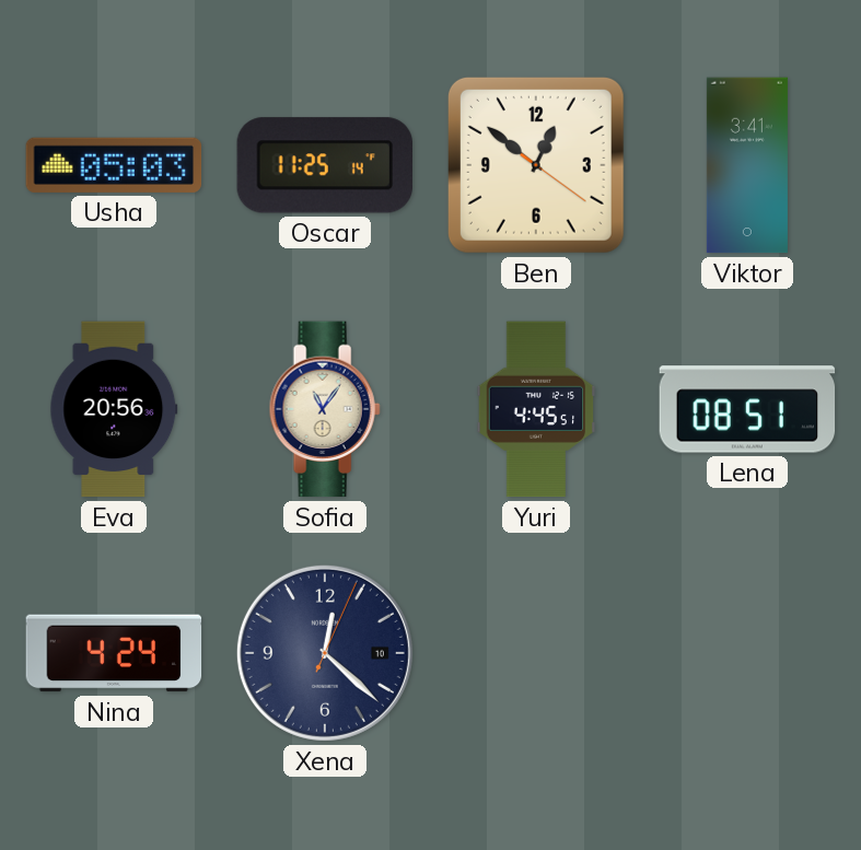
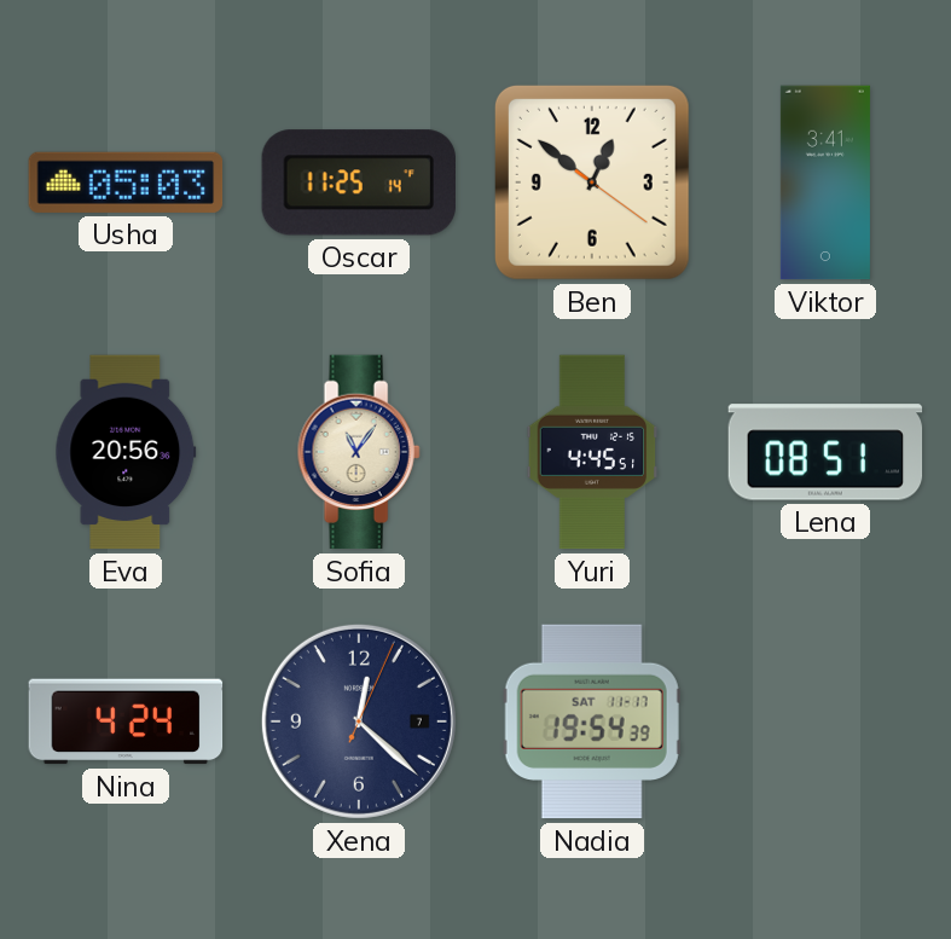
Xena date: 10 -> 7 (359, 721)
Nadia: none -> 19:54 (592, 721)
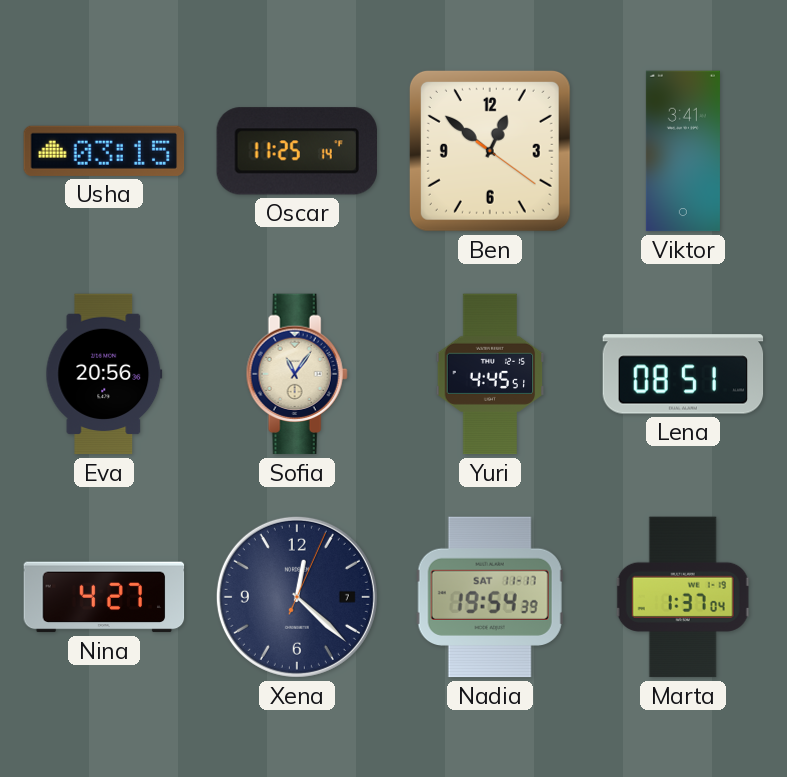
Usha: 05:03 -> 03:15 (104, 151)
Nina: 4:24 -> 4:27 (104, 597)
Marta: none -> 1:37 (683, 597)
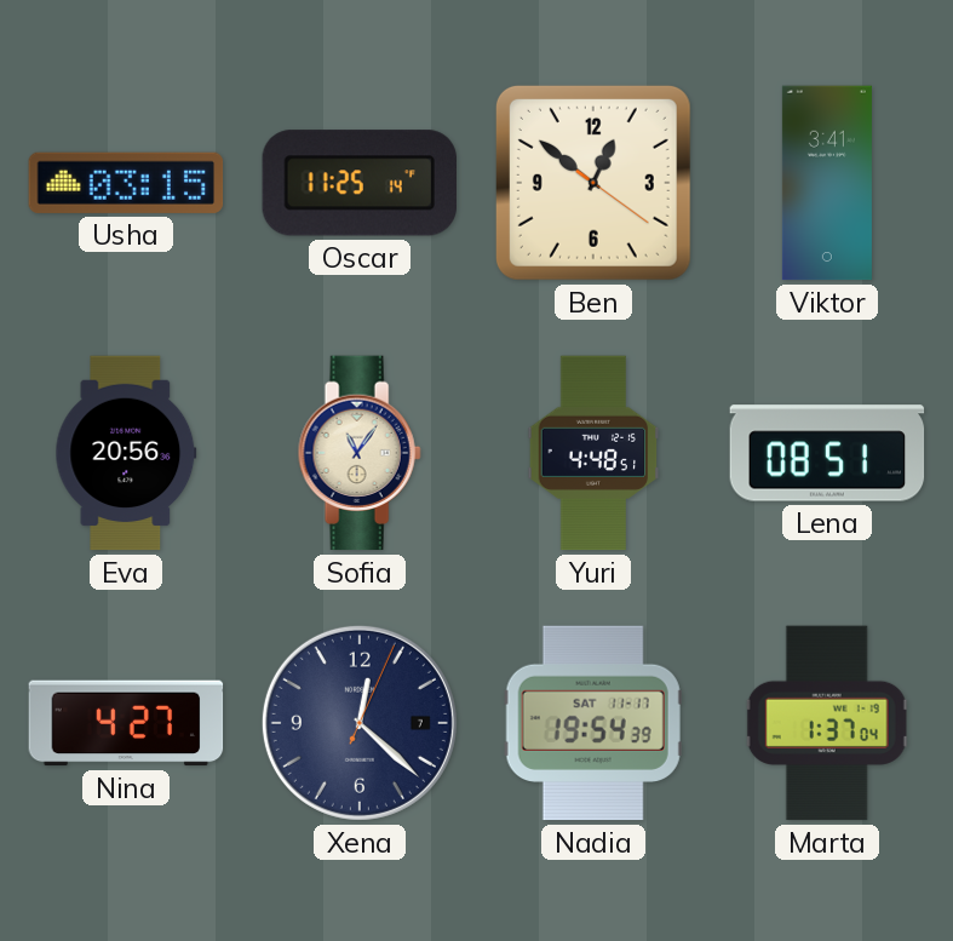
Yuri: 4:45 -> 4:48 (593, 453)
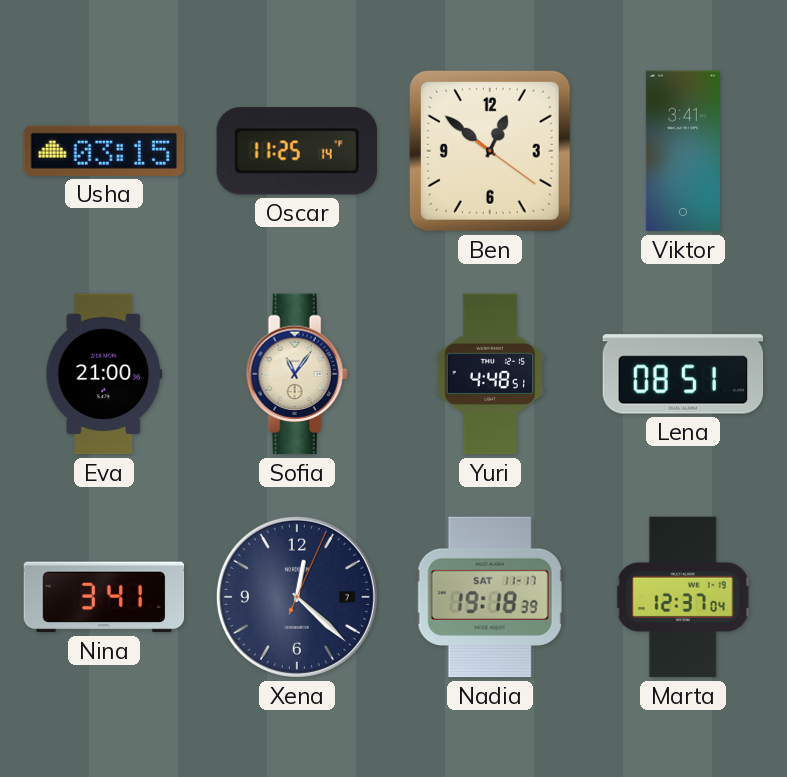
Eva: 20:56 -> 21:00 (104, 374)
Nina: 4:27 -> 3:41 (104, 597)
Nadia: 19:54 -> 19:18 (490, 597)
Marta: 1:37 -> 12:37 (683, 597)
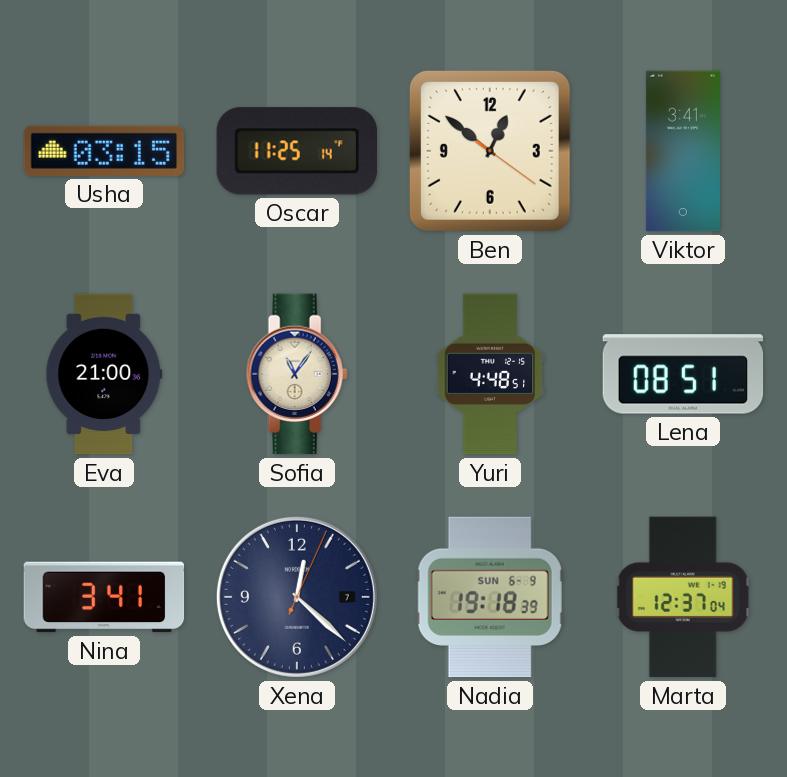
Nadia date: SAT 11-17 -> SUN 6-9 (490, 597)
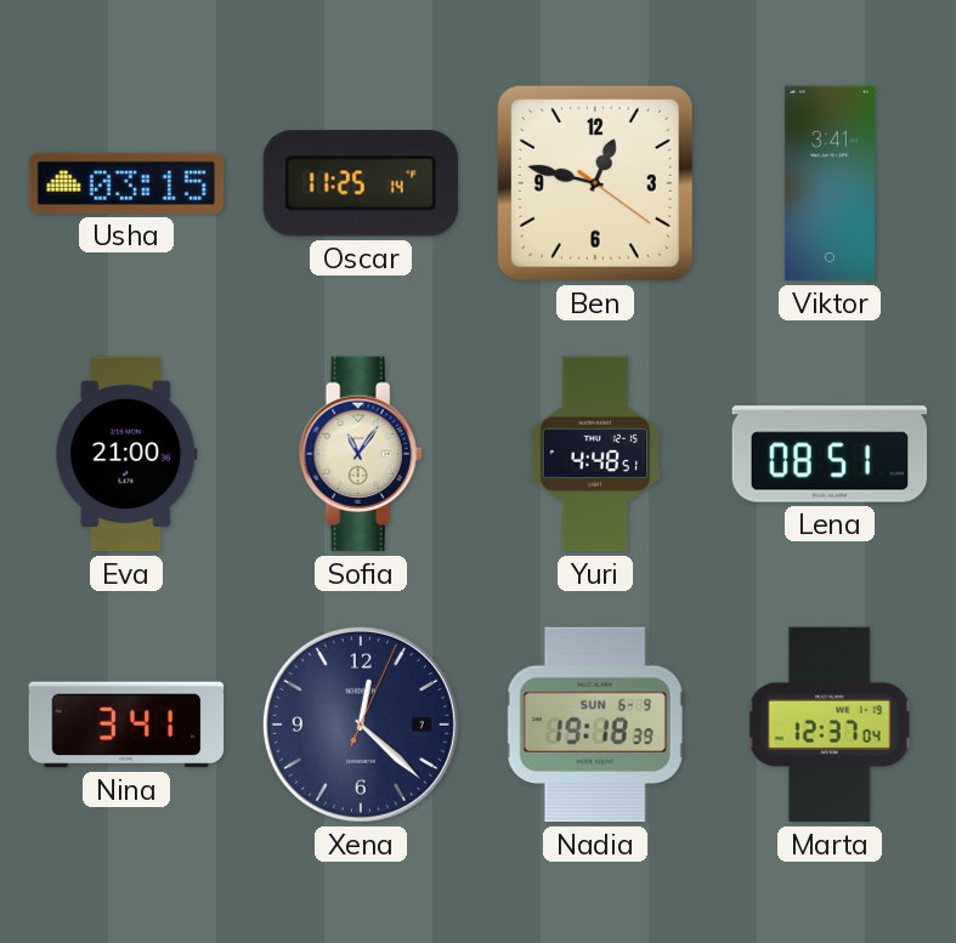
Ben: 12:51 -> 12:47 (595, 183)
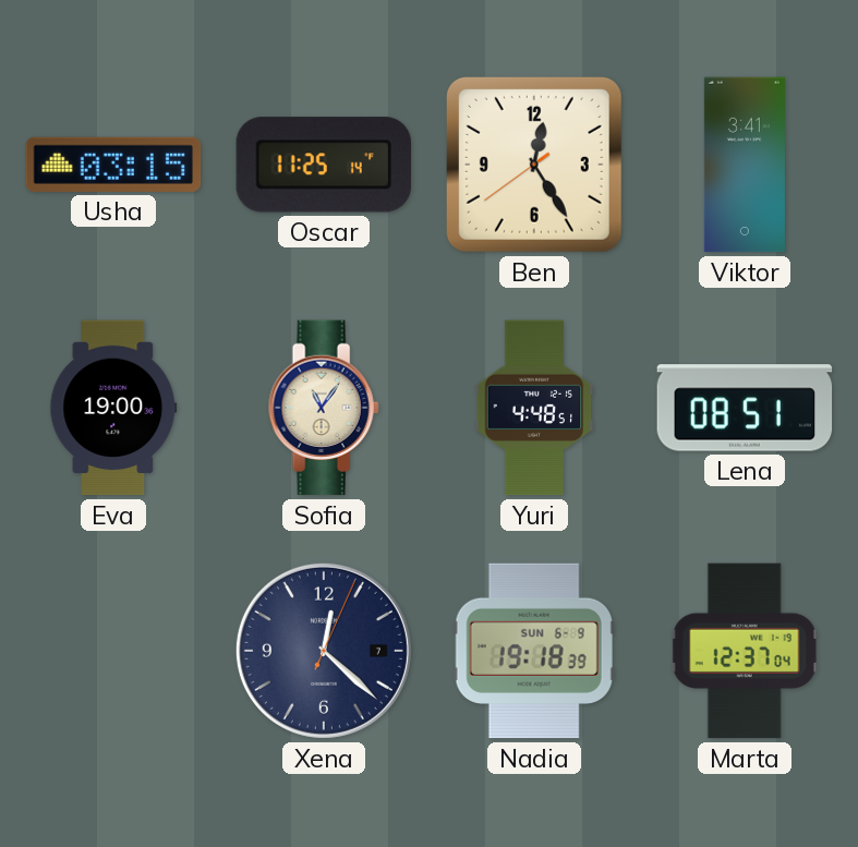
Ben: 12:47 -> 12:24 (534, 165)
Eva: 21:00 -> 19:00 (113, 408)
Nina: 3:41 -> none (126, 725)
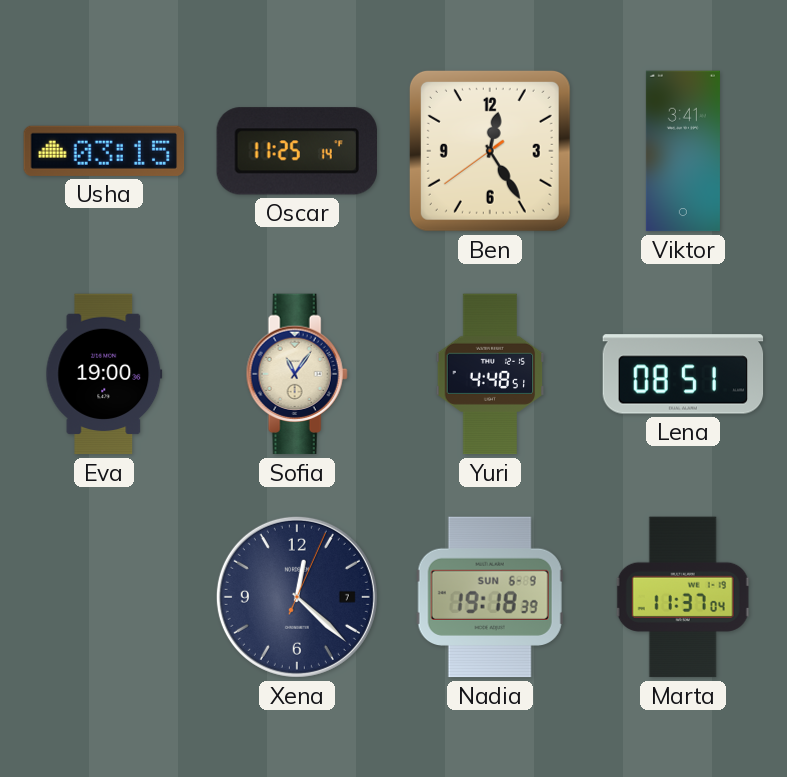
Marta: 12:37 -> 11:37 (683, 597)
